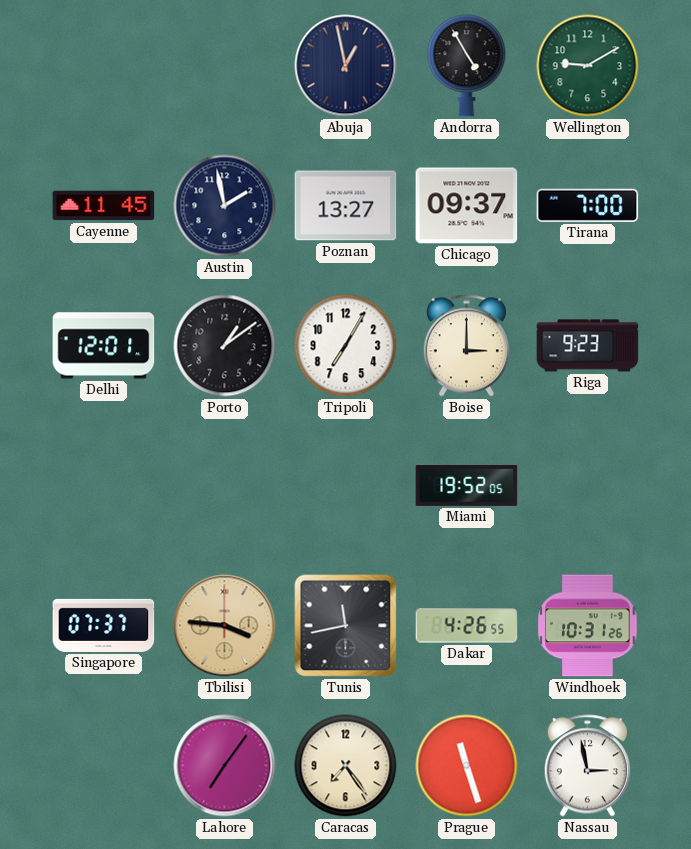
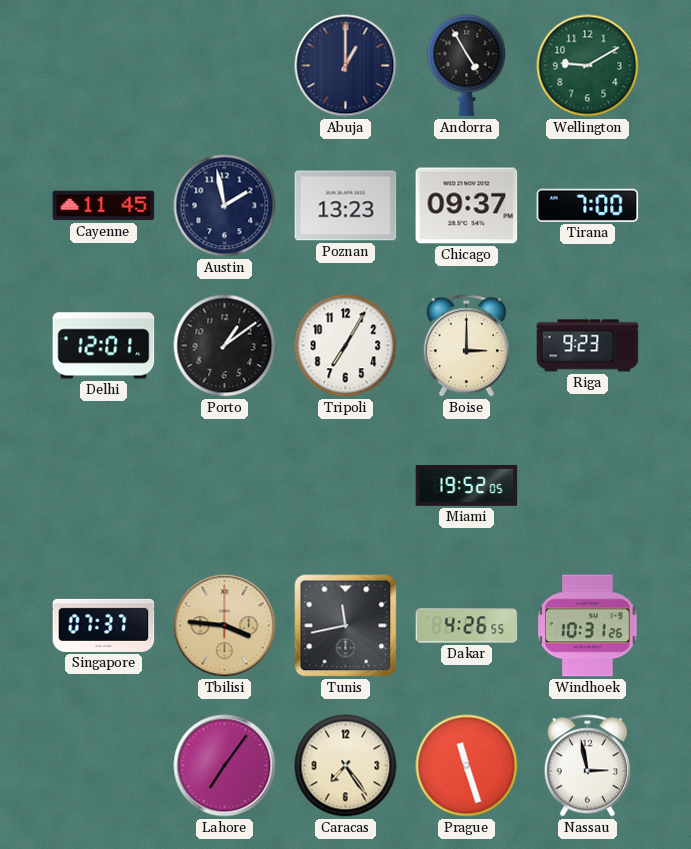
Abuja: 12:58 -> 1:00 (346, 66)
Poznan: 13:27 -> 13:23 (346, 206)
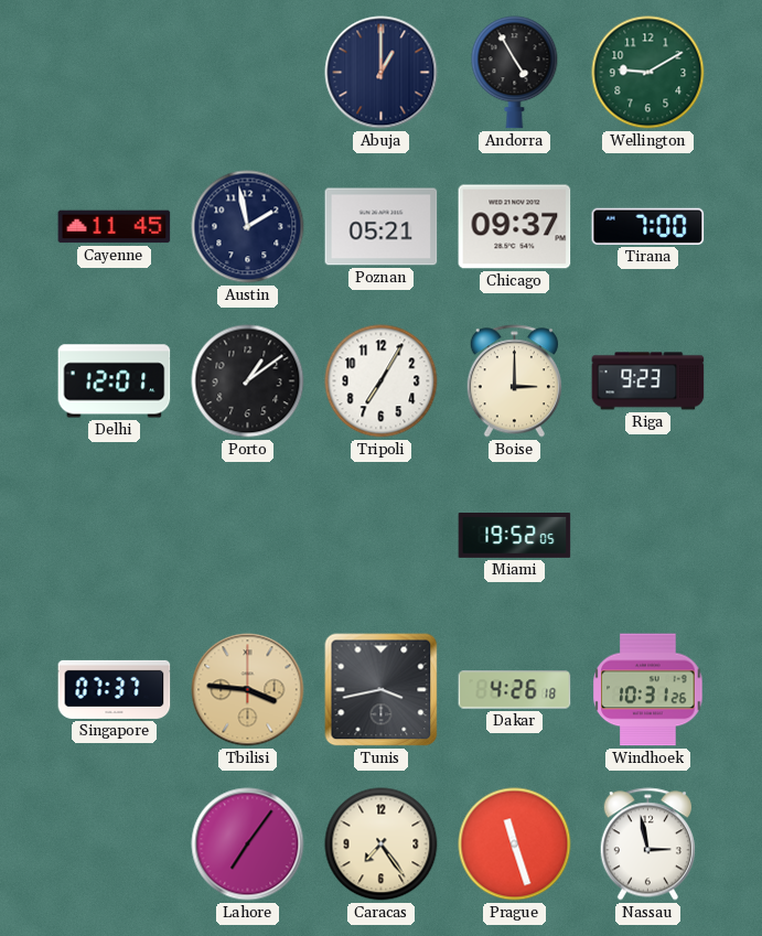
Poznan: 13:23 -> 05:21 (382, 227)
Tunis: 11:43 -> 3:43 (382, 690)
Dakar: 4:26:55 -> 4:26:18 (515, 690)
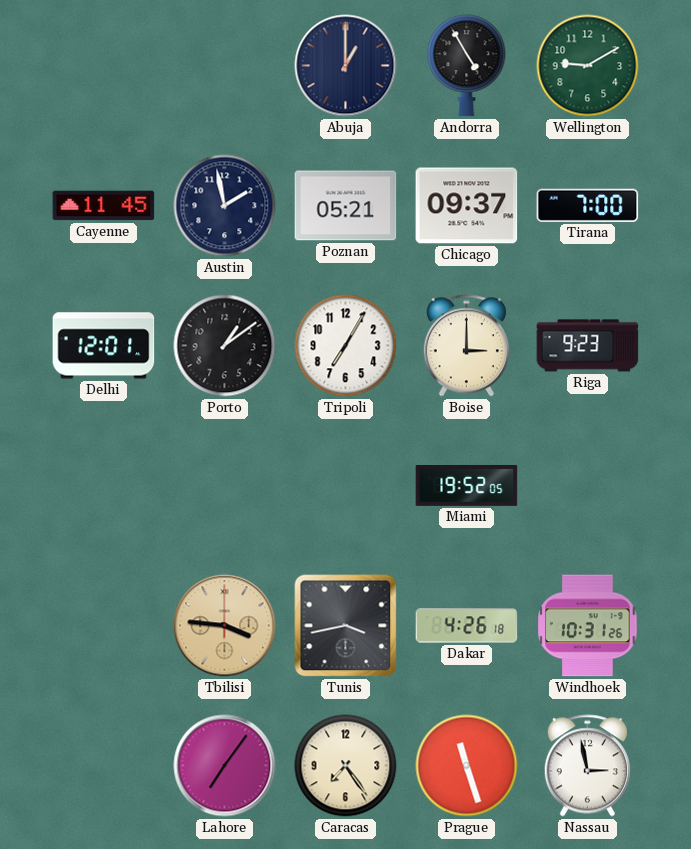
Singapore: 07:37 -> none (115, 689)
